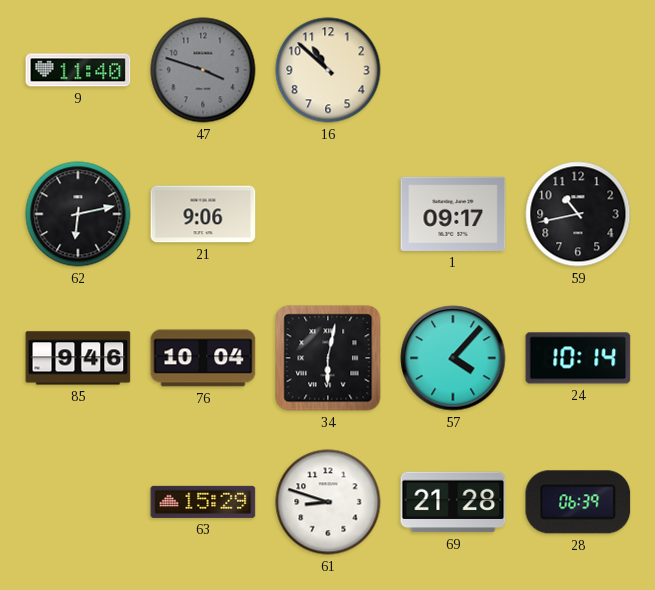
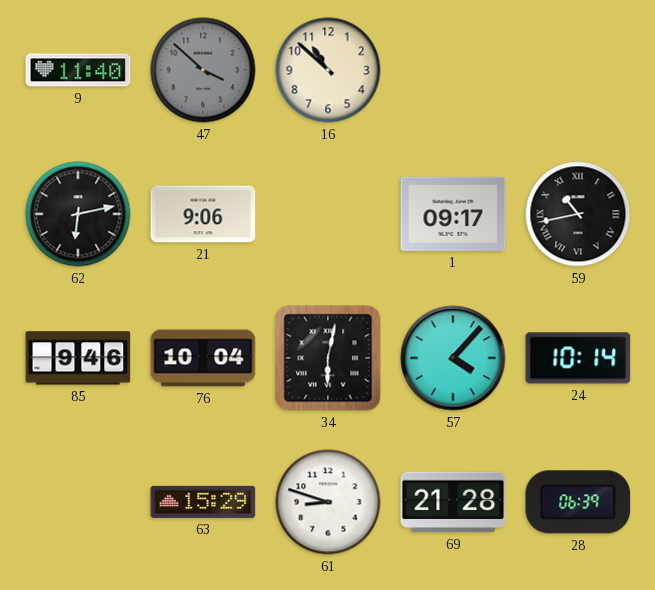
47: 3:48 -> 3:52 (203, 70)
59 numerals: Arabic -> Roman (578, 214)
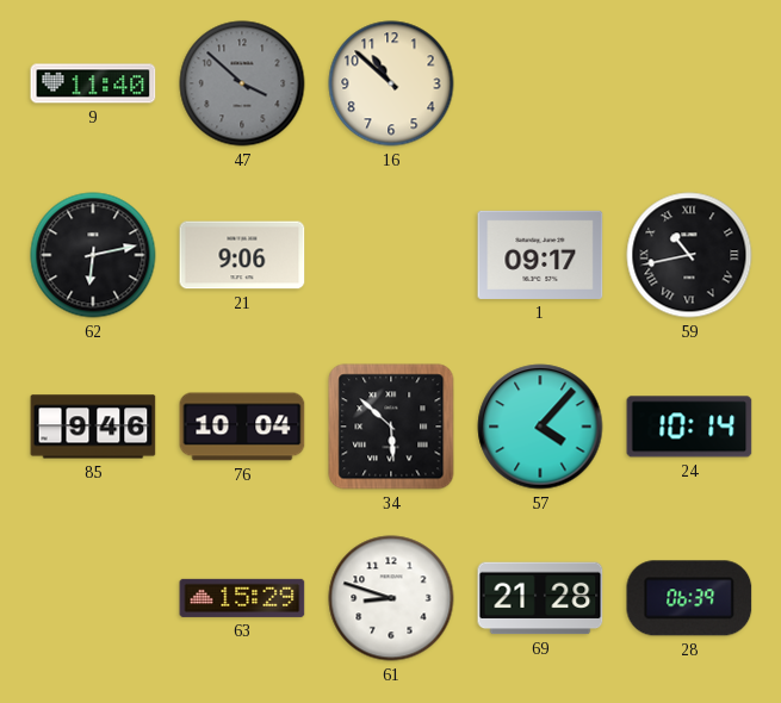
34: 6:02 -> 5:52 (391, 427)
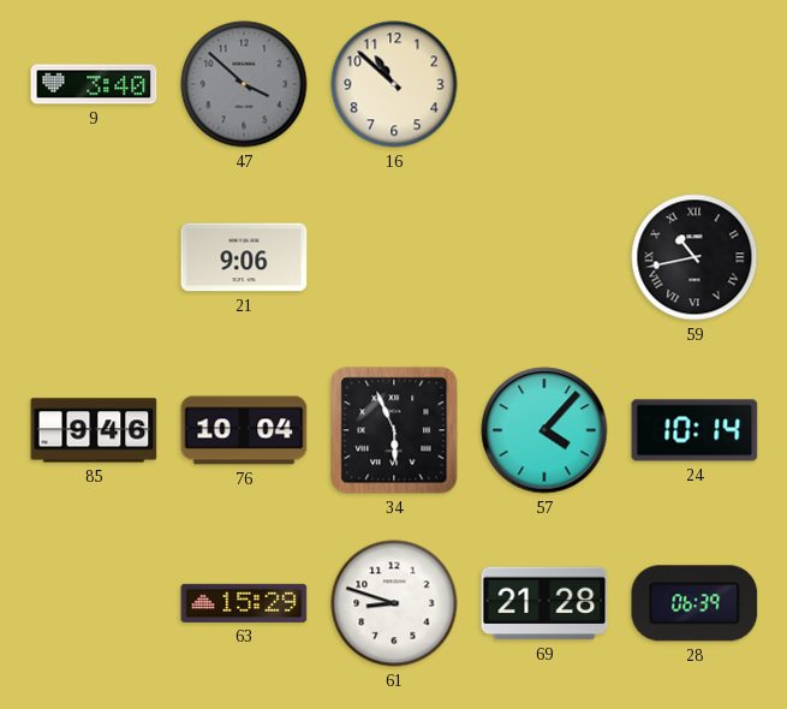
9: 11:40 -> 3:40 (94, 84)
62: 6:13 -> none (93, 255)
1: 09:17 -> none (540, 255)
34: 5:52 -> 5:56 (394, 430)
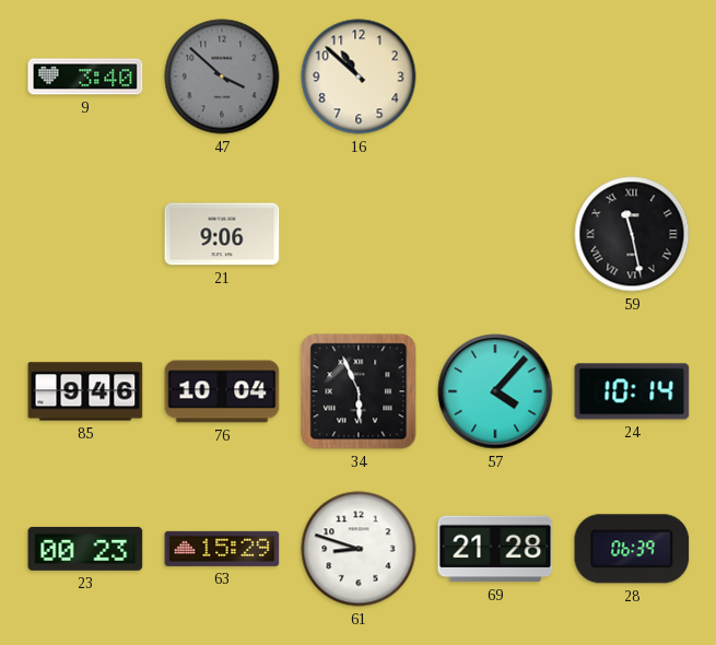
59: 10:43 -> 11:28 (632, 234)
23: none -> 00:23 (85, 549)
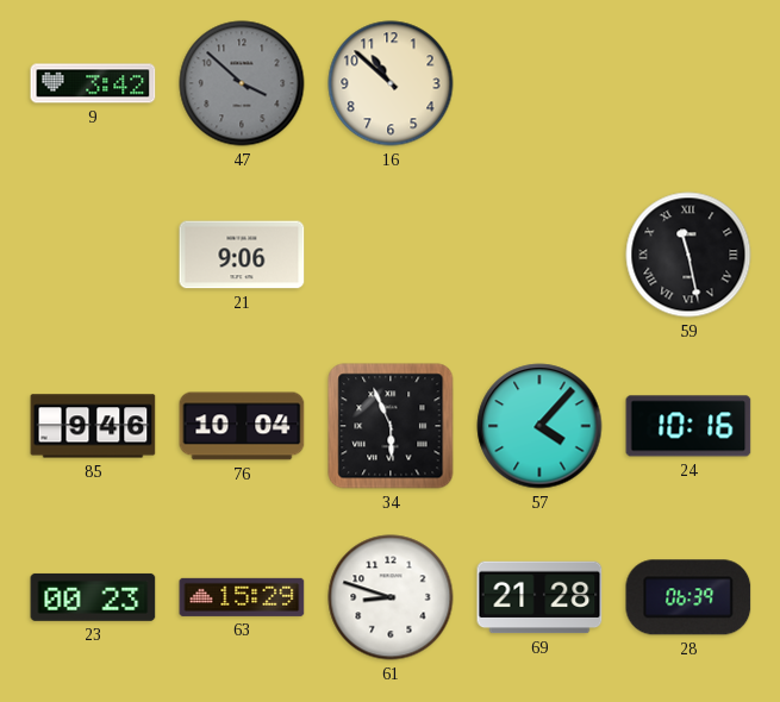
9: 3:40 -> 3:42 (93, 83)
24: 10:14 -> 10:16 (688, 426)
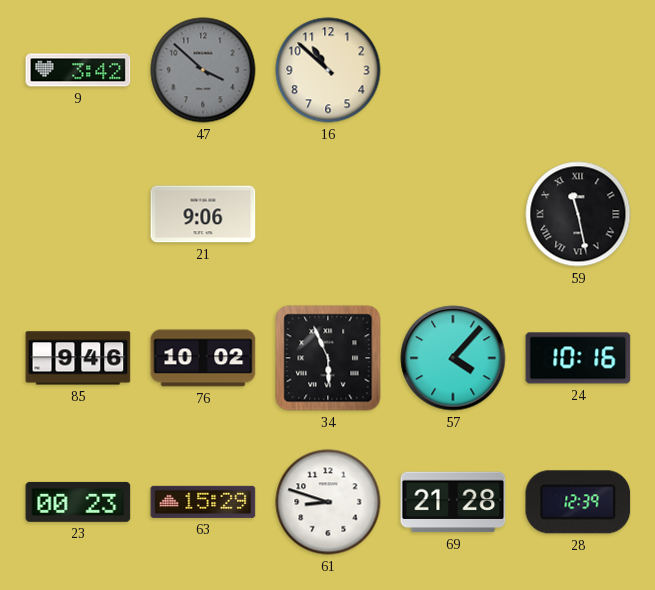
76: 10:04 -> 10:02 (203, 358)
28: 06:39 -> 12:39 (578, 502)
